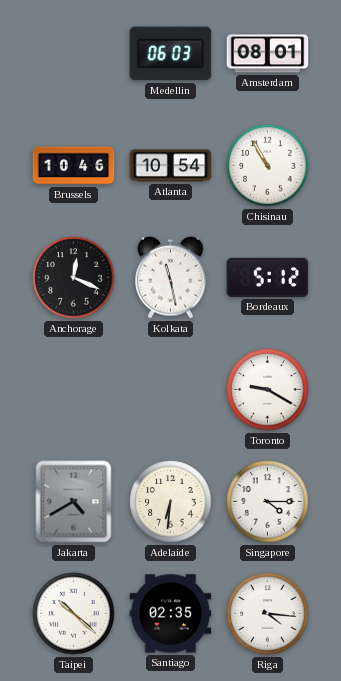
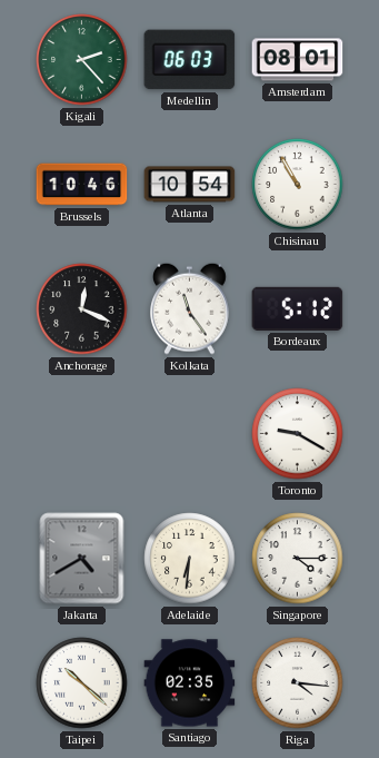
Kigali: none -> 2:23 (82, 60)
Kolkata: 11:28 -> 11:24 (190, 308)
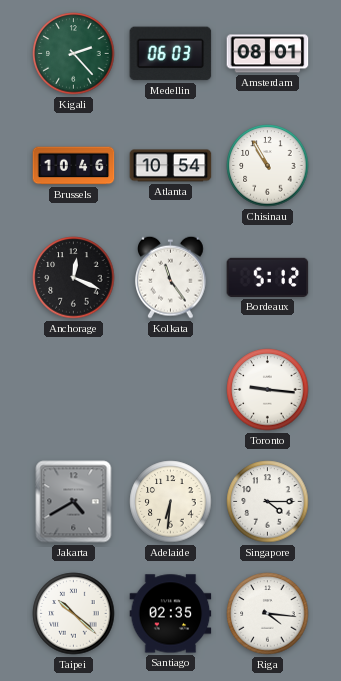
Toronto: 9:20 -> 9:16 (268, 390)
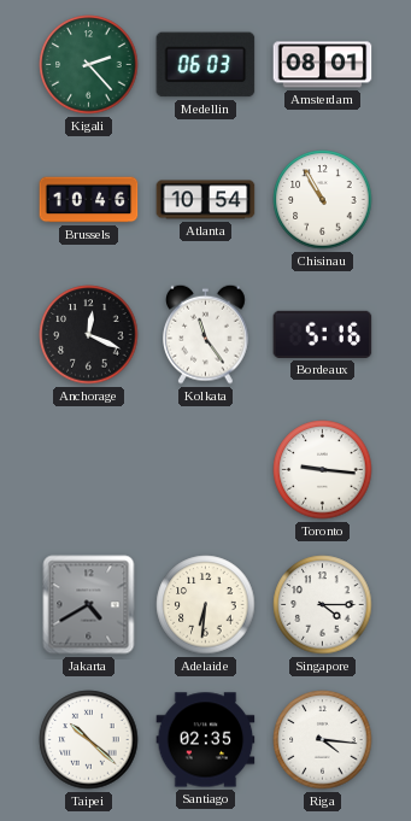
Bordeaux: 5:12 -> 5:16 (323, 334)
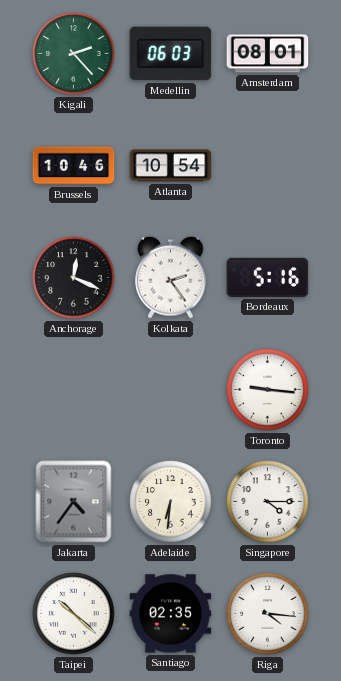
Chisinau: 10:55 -> none (323, 200)
Kolkata: 11:24 -> 2:24 (171, 277)
Jakarta: 4:40 -> 4:36 (74, 502)
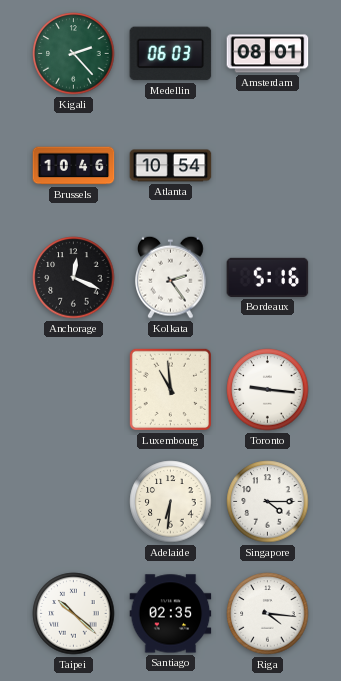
Luxembourg: none -> 10:59 (170, 389)
Jakarta: 4:36 -> none (74, 502)
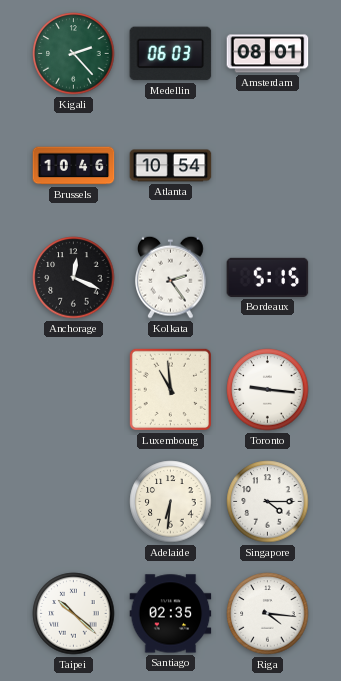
Bordeaux: 5:16 -> 5:15 (268, 277)
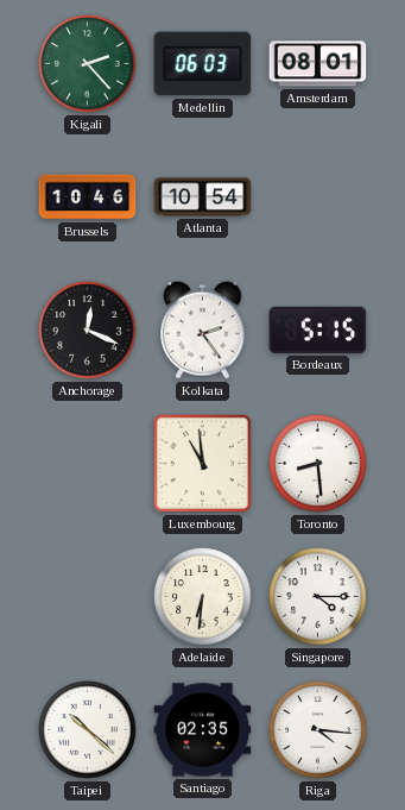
Toronto: 9:16 -> 8:29 (318, 464)
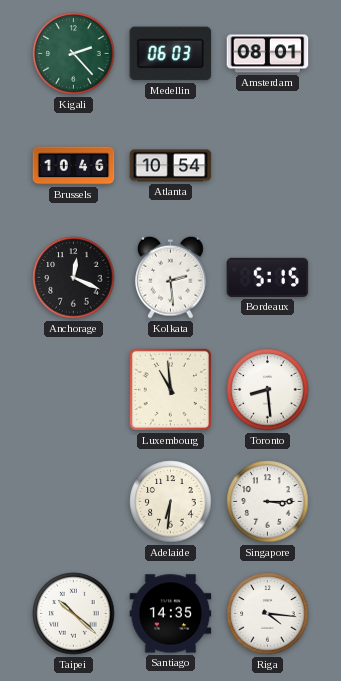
Kolkata: 2:24 -> 2:29 (171, 277)
Singapore: 4:15 -> 3:15 (268, 502)
Santiago: 02:35 -> 14:35 (171, 614)
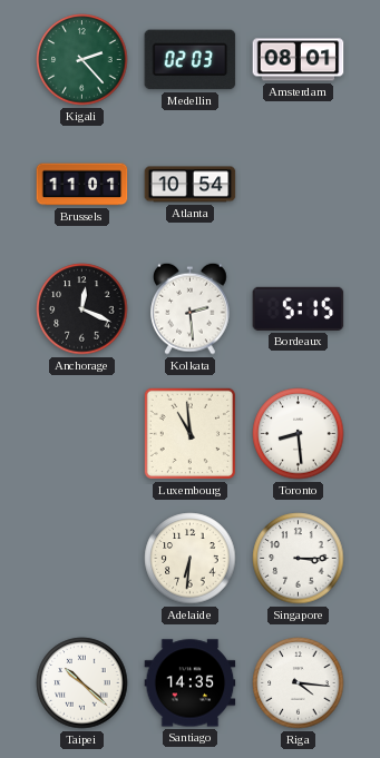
Medellin: 06:03 -> 02:03 (191, 60)
Brussels: 10:46 -> 11:01 (82, 185)
